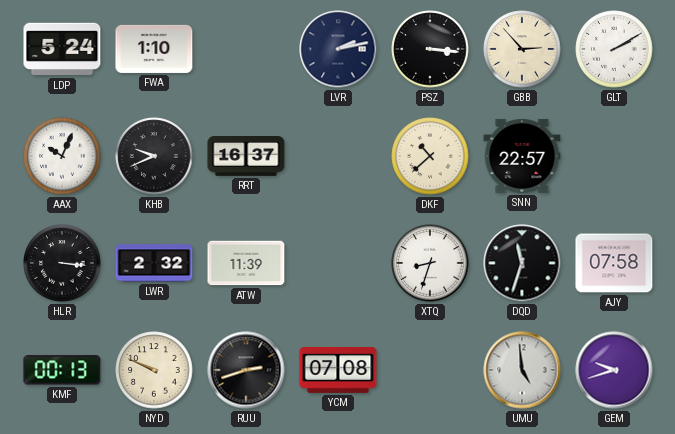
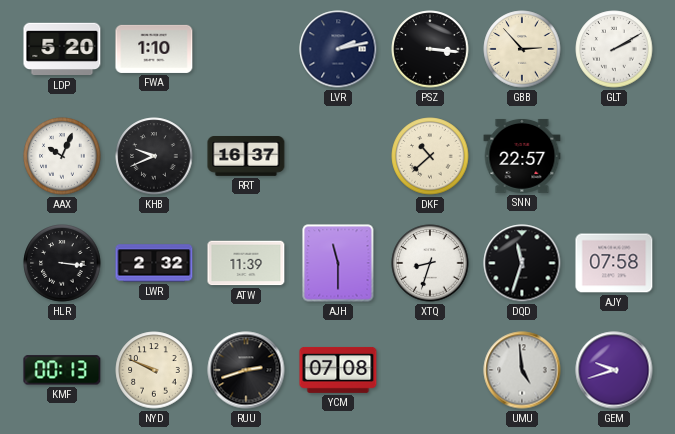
LDP: 5:24 -> 5:20 (62, 49)
AJH: none -> 11:30 (338, 263)
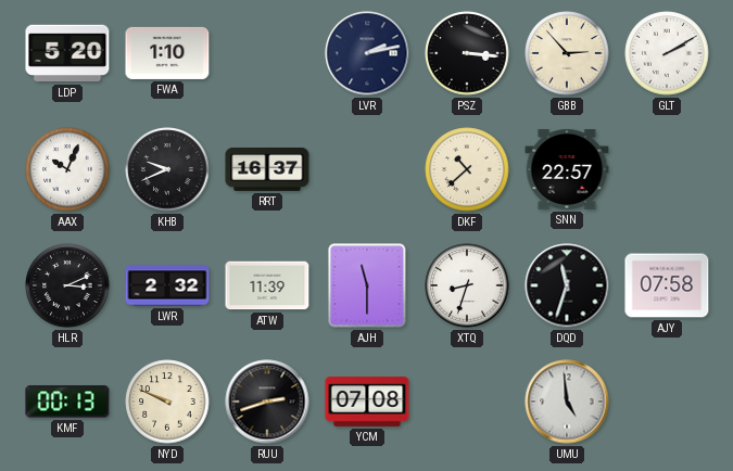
HLR: 3:16 -> 3:11 (67, 285)
GEM: 9:42 -> none (614, 370)
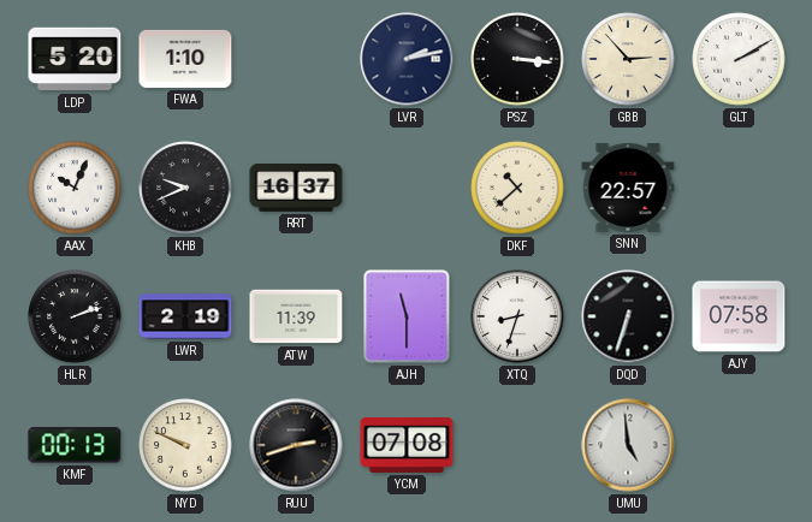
HLR: 3:11 -> 2:12 (75, 316)
LWR: 2:32 -> 2:19 (185, 316)
DQD: 11:33 -> 6:33 (628, 316)
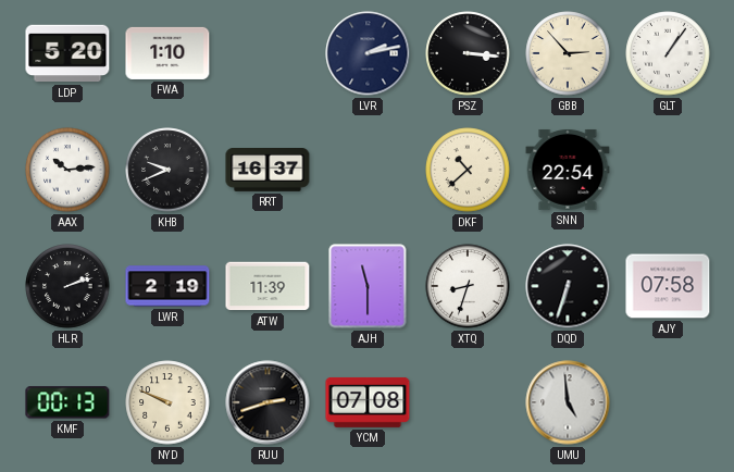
GLT: 2:10 -> 1:06 (668, 53)
AAX: 10:04 -> 10:14 (67, 170)
SNN: 22:57 -> 22:54 (568, 170)
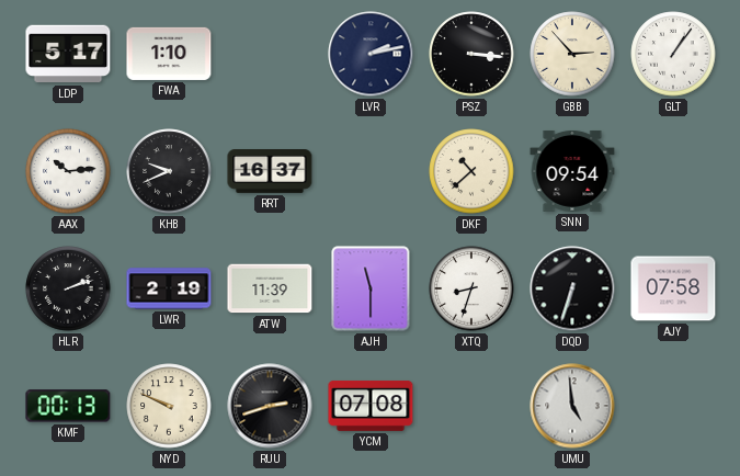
LDP: 5:20 -> 5:17 (68, 54)
SNN: 22:54 -> 09:54 (572, 171)
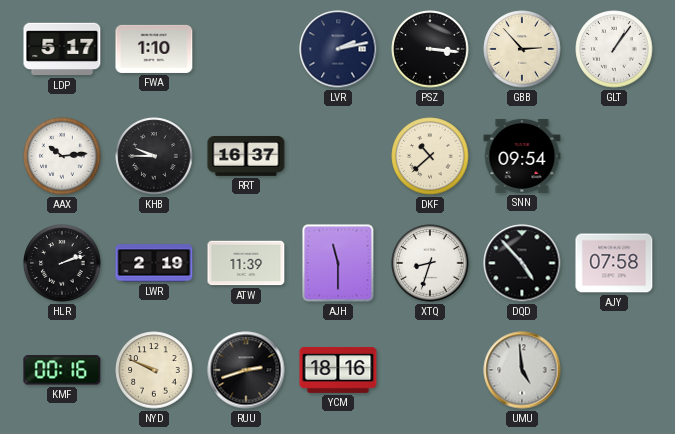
KHB: 9:41 -> 9:45 (154, 156)
DQD: 6:33 -> 4:53 (522, 263)
KMF: 00:13 -> 00:16 (62, 370)
YCM: 07:08 -> 18:16 (338, 370)
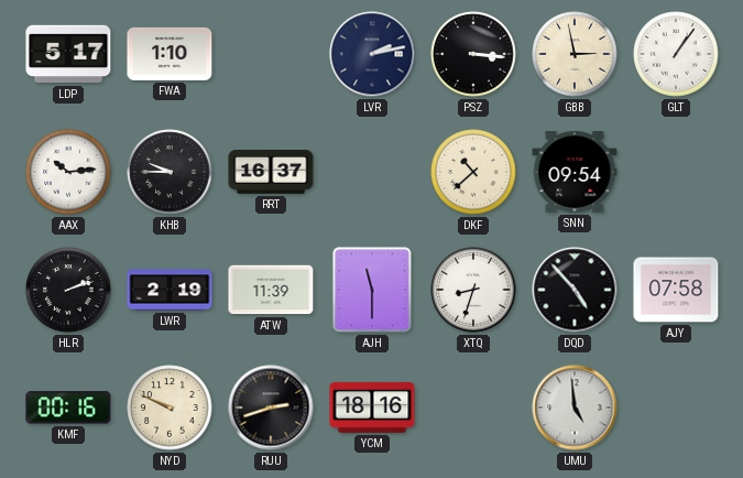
GBB: 2:53 -> 2:58 (575, 54)
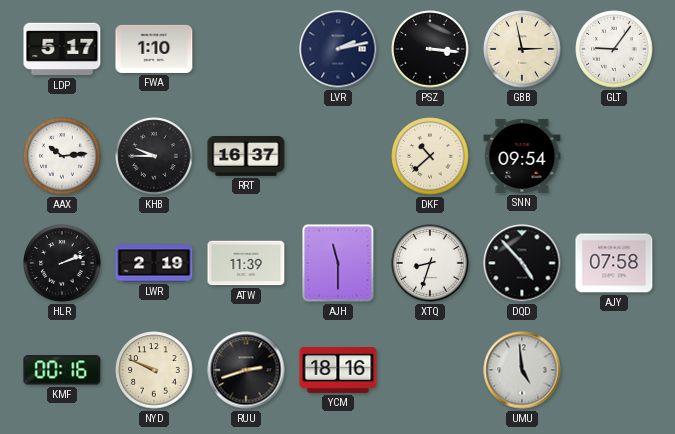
GLT: 1:06 -> 9:06 (614, 49)
